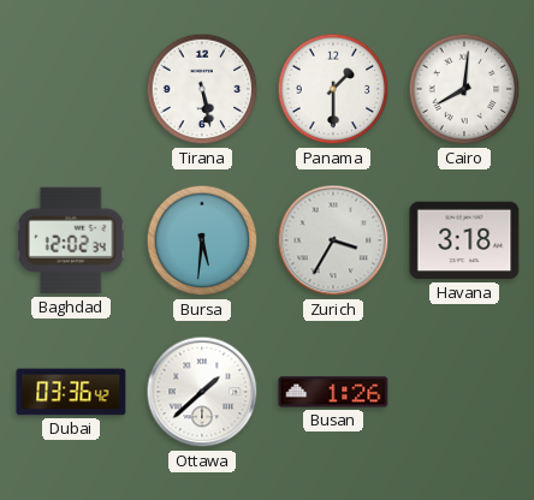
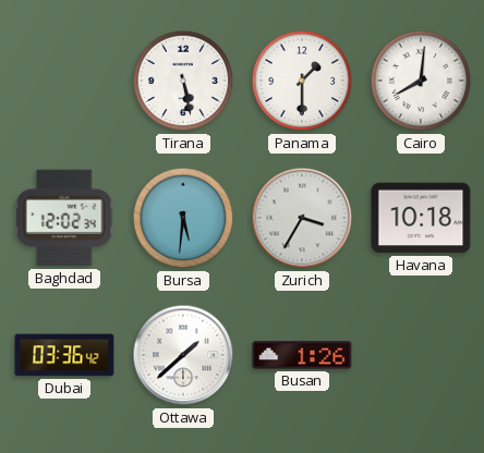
Havana: 3:18 -> 10:18 (421, 218)
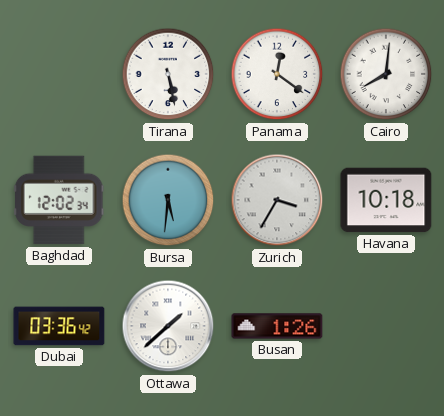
Panama: 1:30 -> 12:21 (277, 74)
